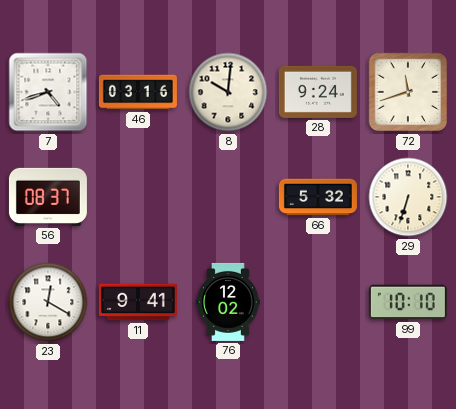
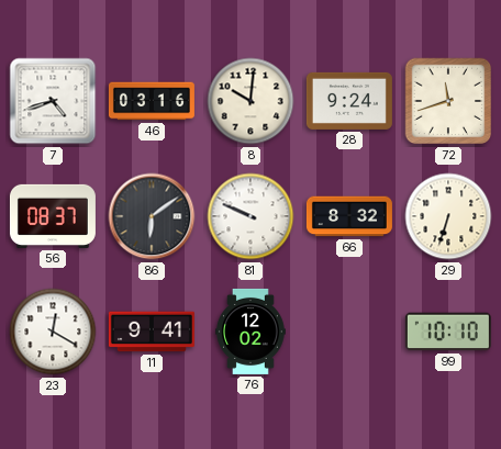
86: none -> 6:09 (152, 216)
81: none -> 9:49 (250, 216)
66: 5:32 -> 8:32 (349, 216)
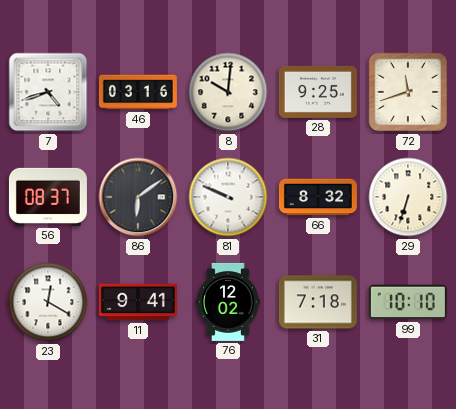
28: 9:24 -> 9:25 (318, 92)
31: none -> 7:18 (318, 302)
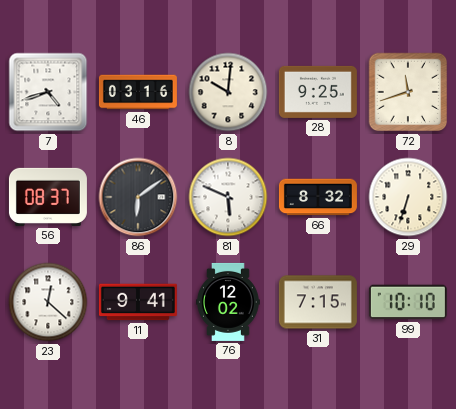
81: 9:49 -> 5:49 (228, 197)
23: 12:20 -> 12:22 (48, 302)
31: 7:18 -> 7:15 (318, 302)
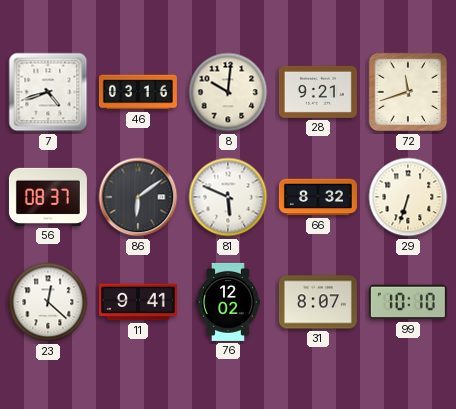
28: 9:25 -> 9:21 (318, 92)
31: 7:15 -> 8:07 (318, 302)
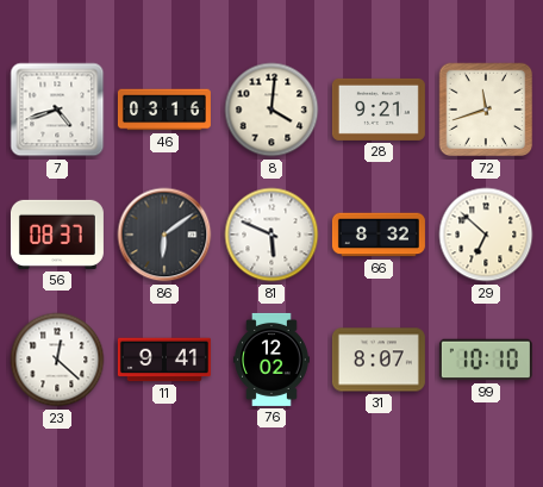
8: 10:01 -> 4:01 (271, 110)
29: 6:33 -> 6:52 (486, 235)
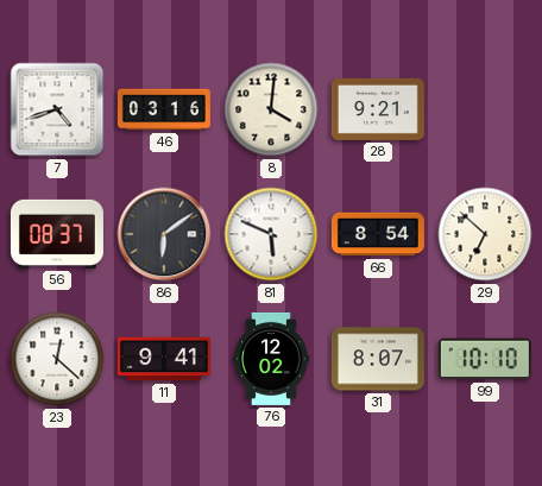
72: 11:42 -> none (486, 110)
66: 8:32 -> 8:54 (378, 234)
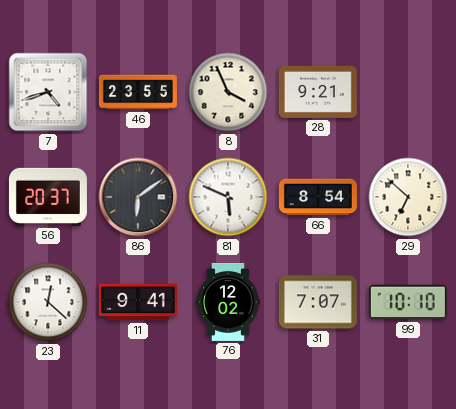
46: 03:16 -> 23:55 (138, 92)
8: 4:01 -> 3:56 (228, 92)
56: 08:37 -> 20:37 (48, 197)
31: 8:07 -> 7:07 (318, 302)
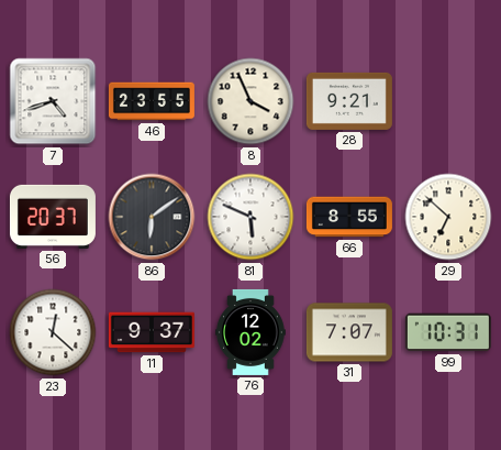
66: 8:54 -> 8:55 (349, 217)
11: 9:41 -> 9:37 (152, 332)
99: 10:10 -> 10:31 (448, 332)
